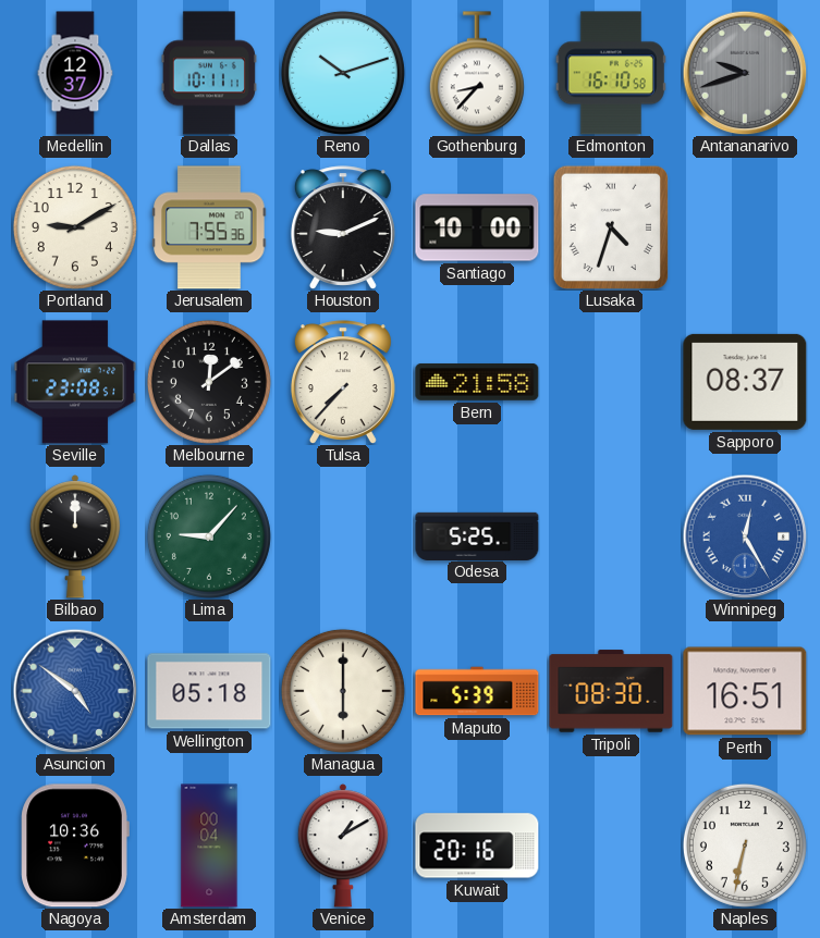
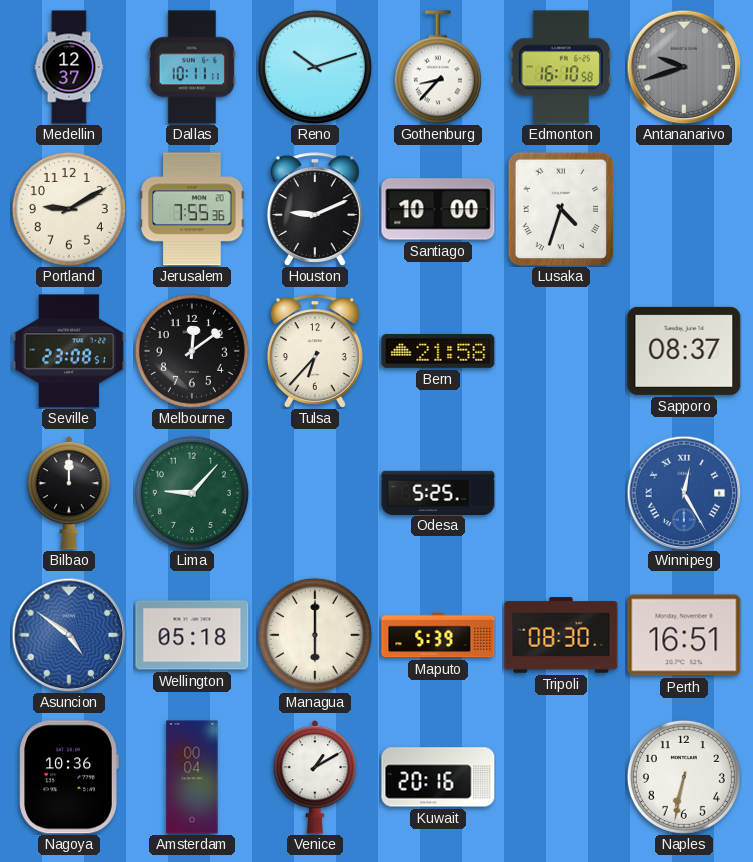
Tulsa: 7:37 -> 6:37 (315, 351)
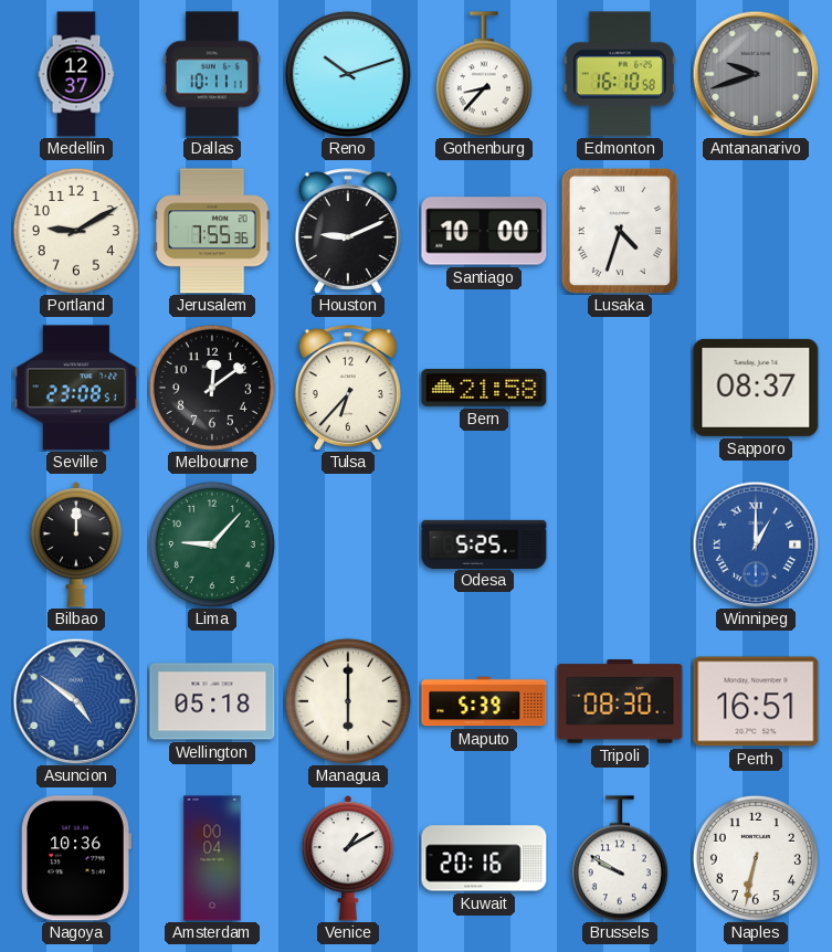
Winnipeg: 12:25 -> 1:00 (756, 544)
Brussels: none -> 9:50 (620, 858)
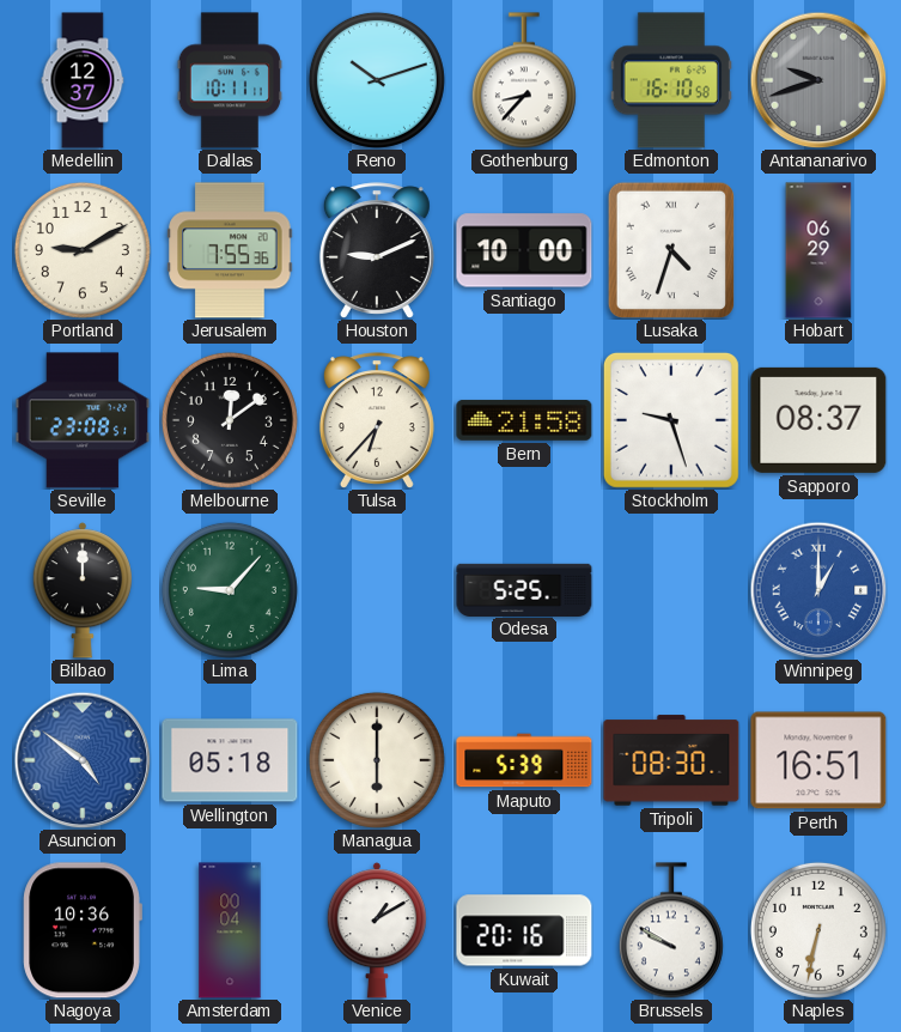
Hobart: none -> 06:29 (818, 250)
Stockholm: none -> 9:27 (671, 420)
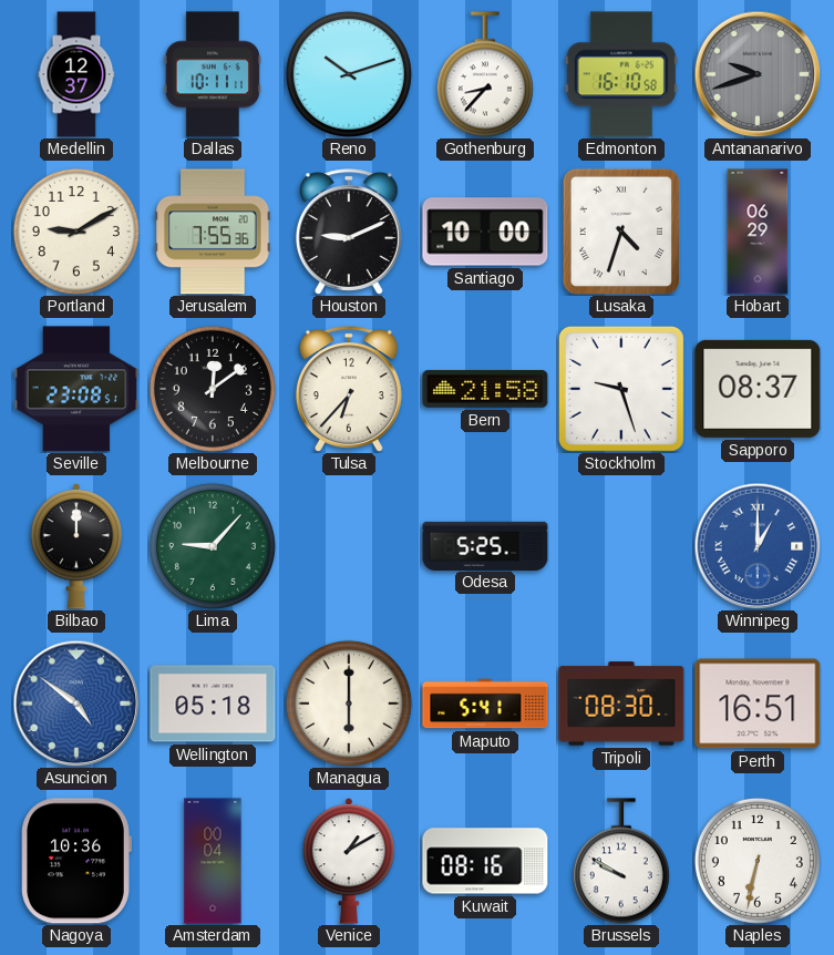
Maputo: 5:39 -> 5:41 (485, 704)
Kuwait: 20:16 -> 08:16 (485, 861)
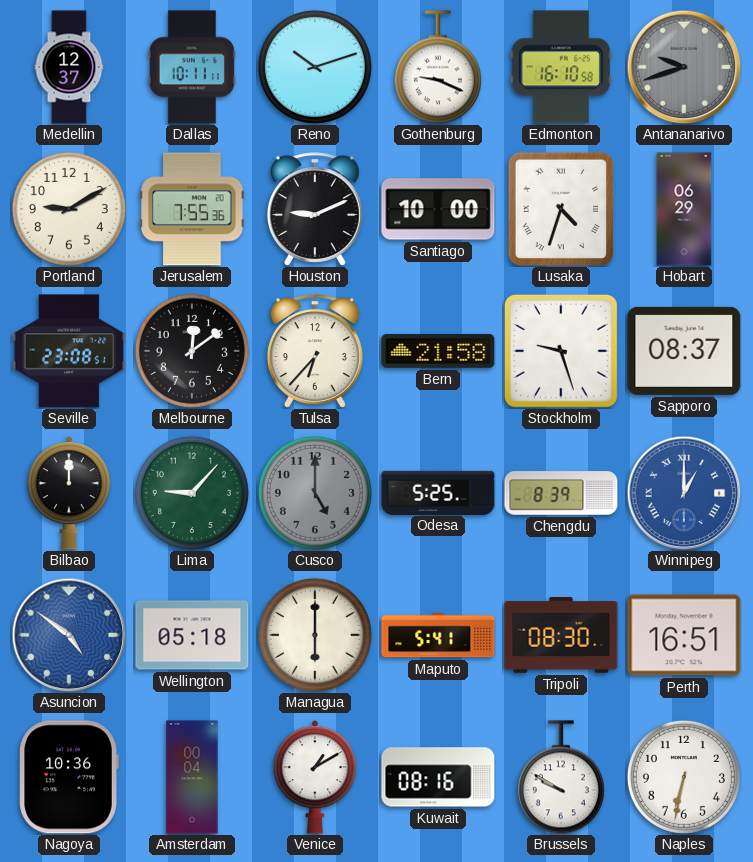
Gothenburg: 8:37 -> 9:19 (438, 67)
Cusco: none -> 5:00 (315, 493)
Chengdu: none -> 8:39 (561, 493)
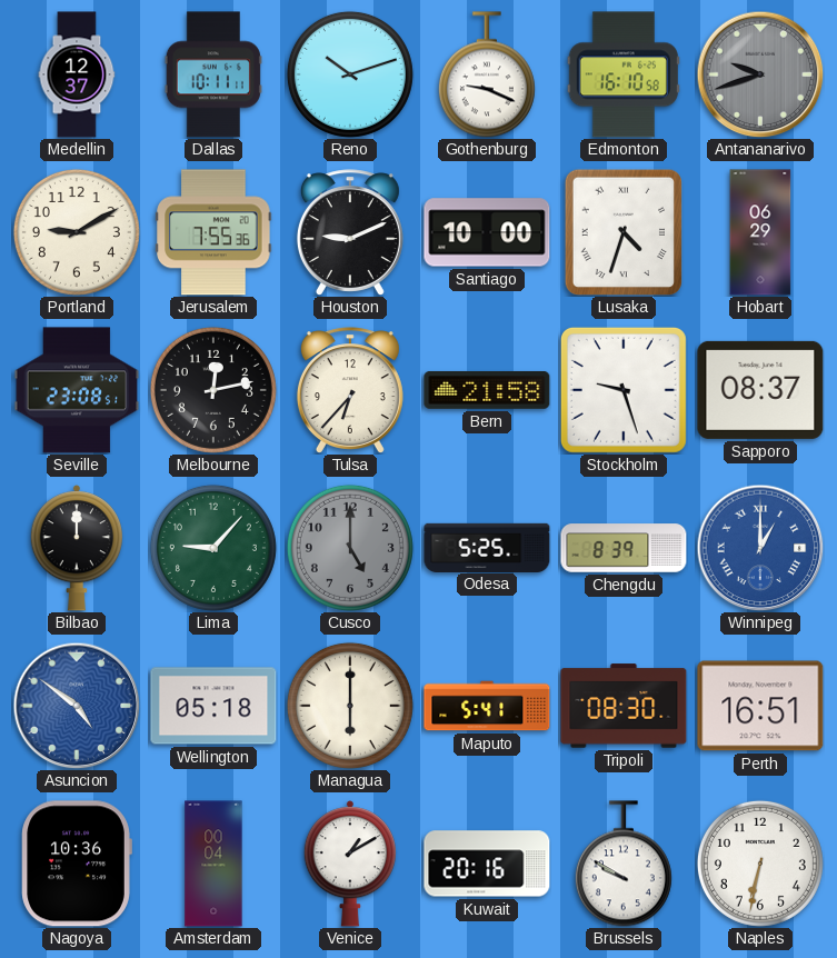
Melbourne: 12:09 -> 12:13 (213, 390)
Kuwait: 08:16 -> 20:16 (487, 864)
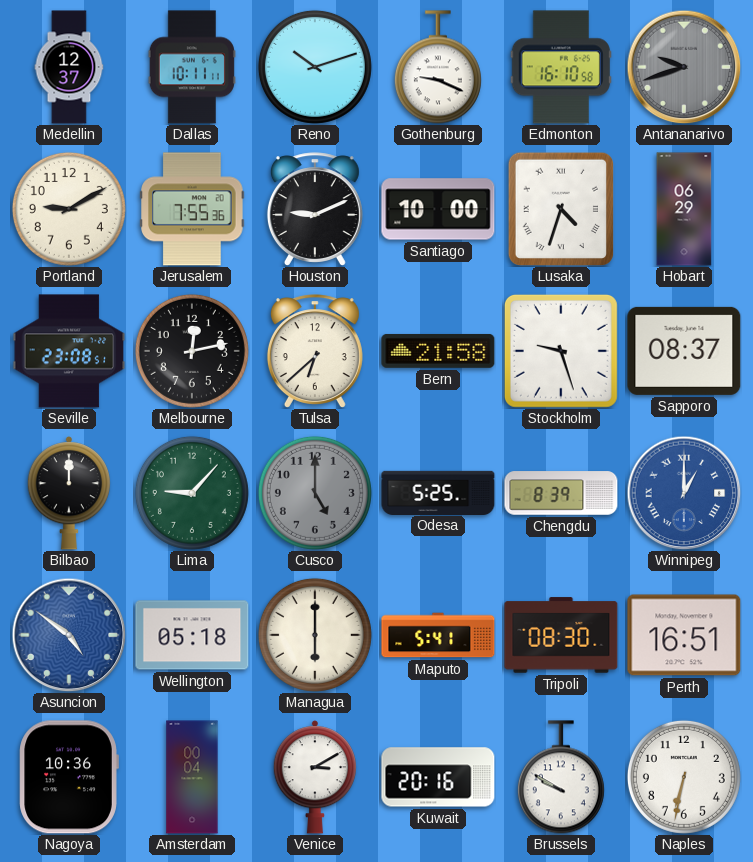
Tulsa: 6:37 -> 6:38 (315, 351)
Venice: 1:10 -> 3:10 (314, 777)
